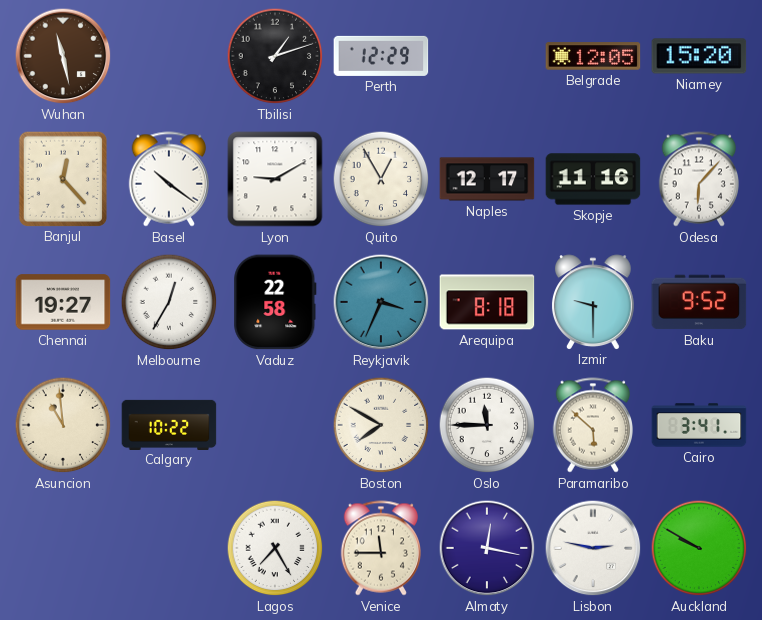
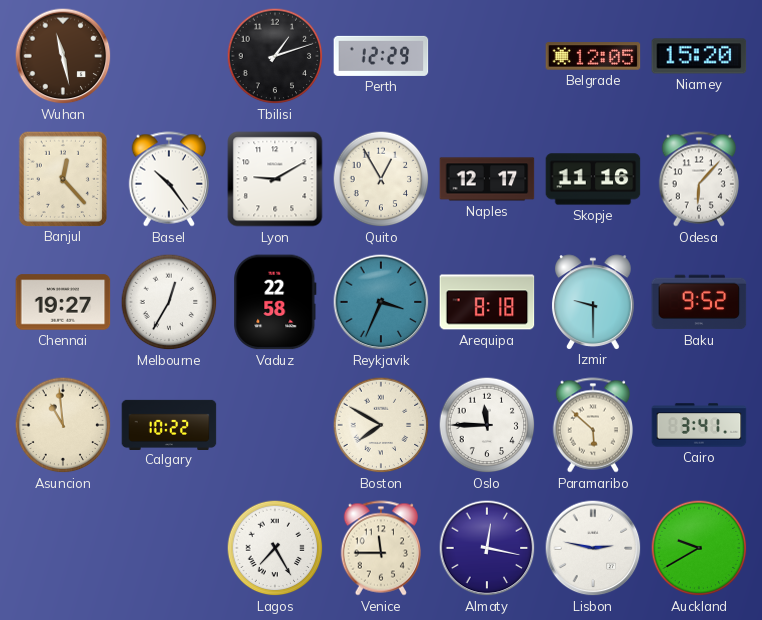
Basel: 10:21 -> 10:24 (168, 179)
Auckland: 9:50 -> 9:40 (699, 548)
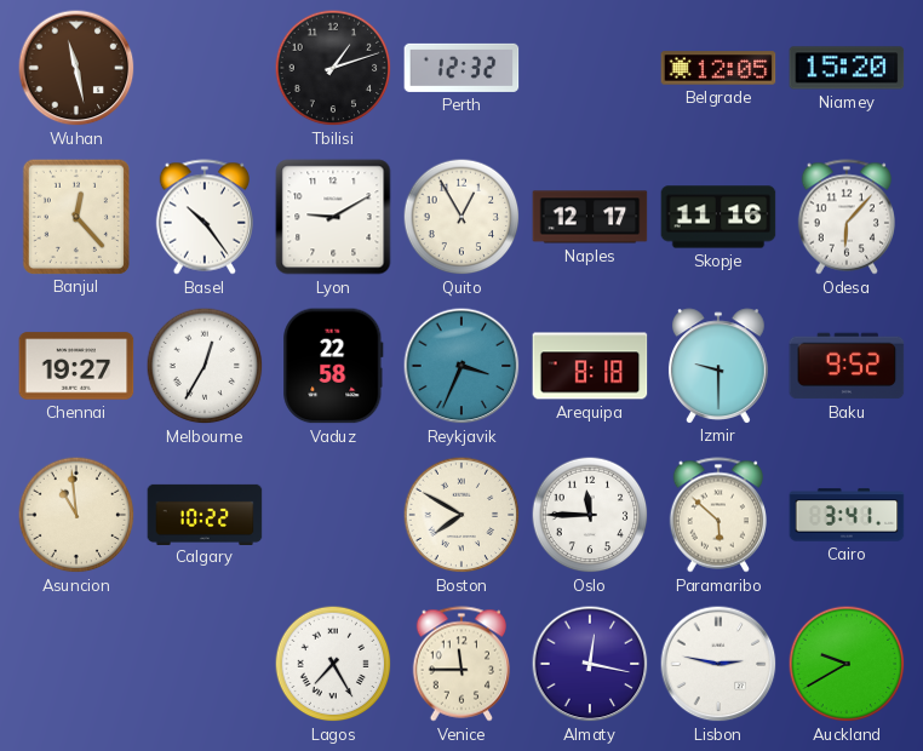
Perth: 12:29 -> 12:32 (461, 68)
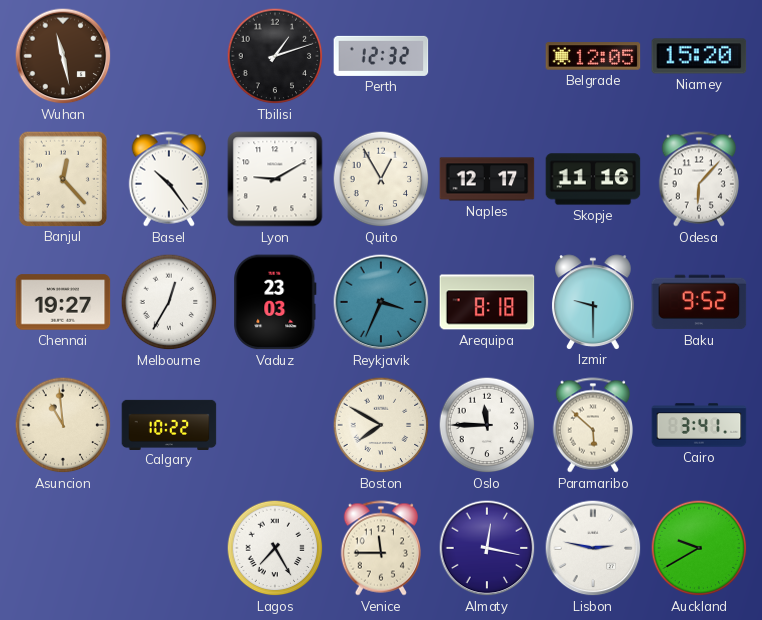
Vaduz: 22:58 -> 23:03 (275, 302)
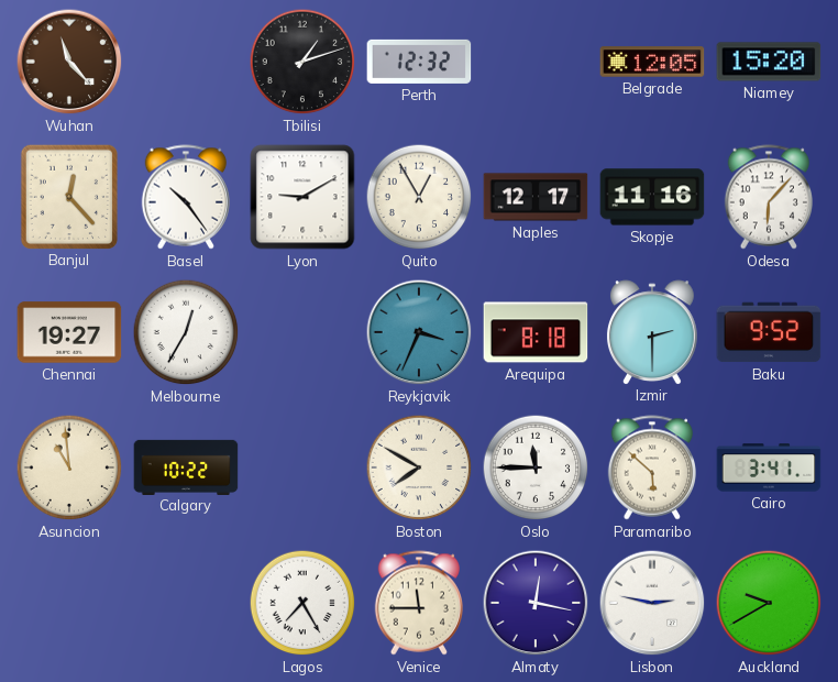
Wuhan: 11:28 -> 11:23 (69, 62)
Vaduz: 23:03 -> none (275, 302)
Izmir: 9:30 -> 2:30 (652, 332)
